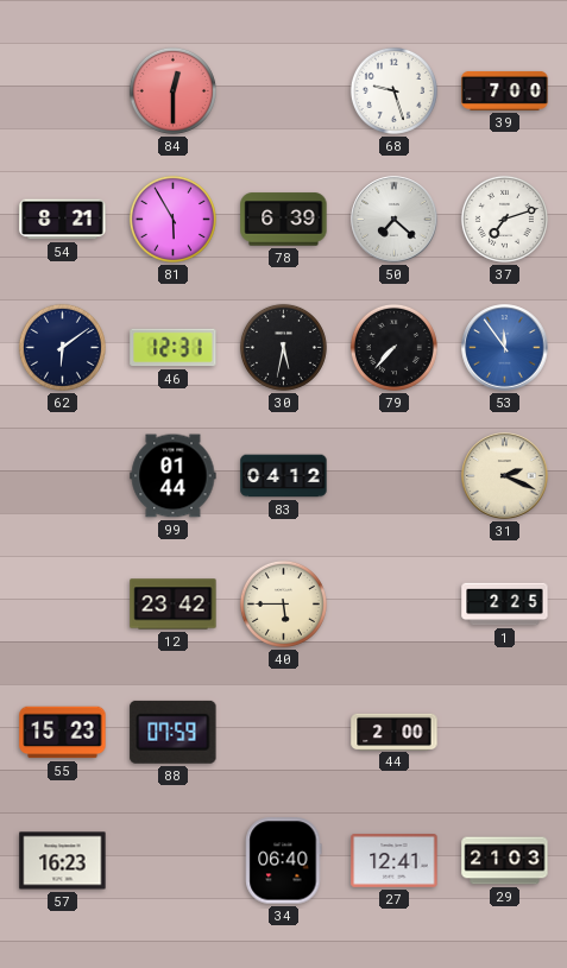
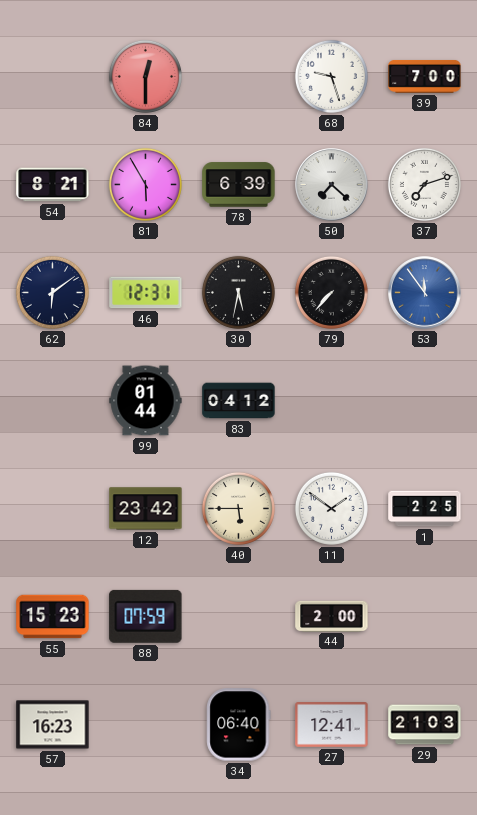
31: 2:19 -> none (505, 476)
11: none -> 1:51 (331, 508)
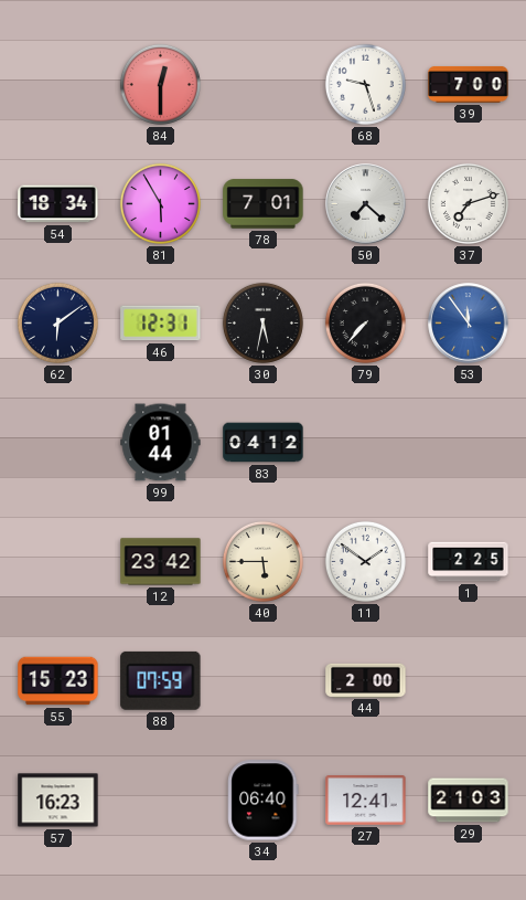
54: 8:21 -> 18:34 (58, 204)
78: 6:39 -> 7:01 (264, 204)
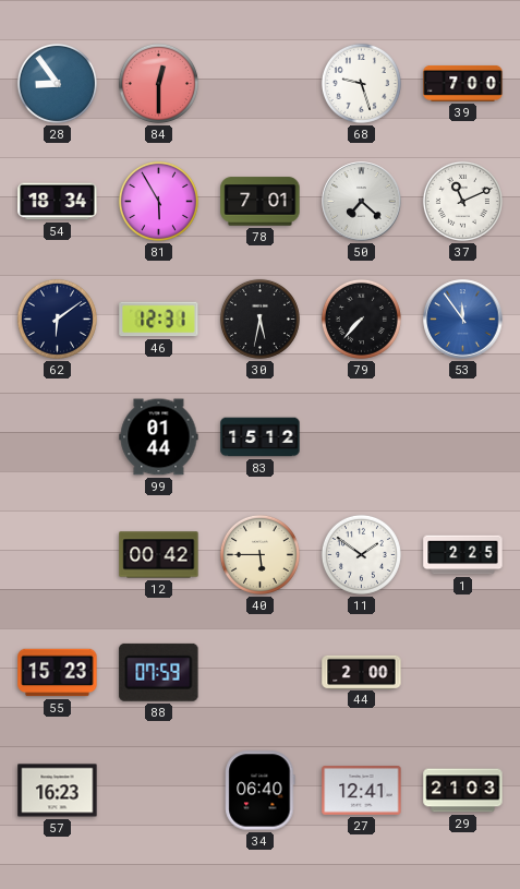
28: none -> 8:54 (57, 83)
37: 7:12 -> 11:11 (462, 201)
83: 04:12 -> 15:12 (261, 437)
12: 23:42 -> 00:42 (159, 555)
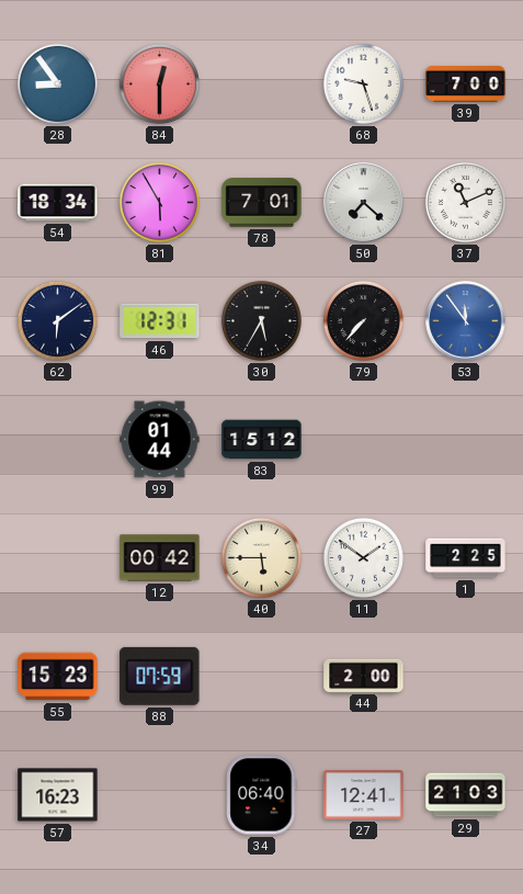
30: 5:32 -> 5:35 (261, 320)
